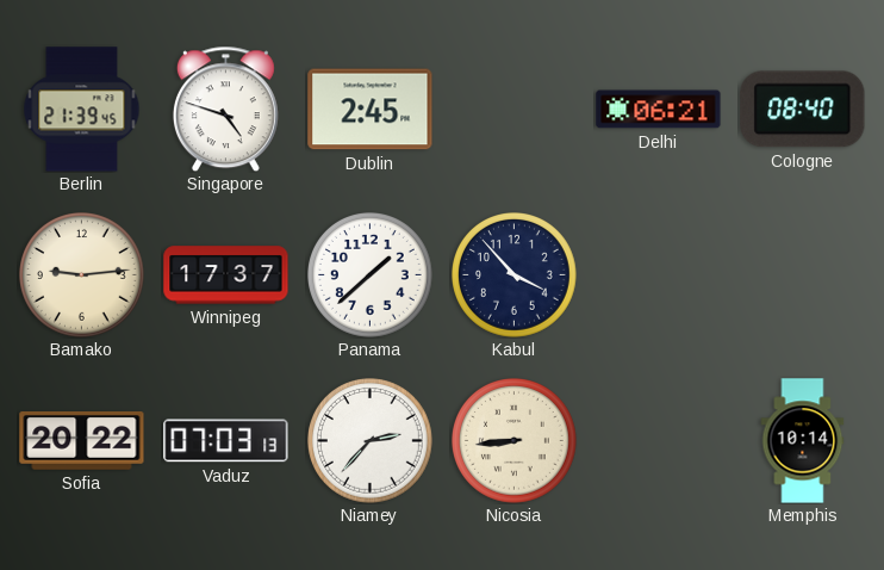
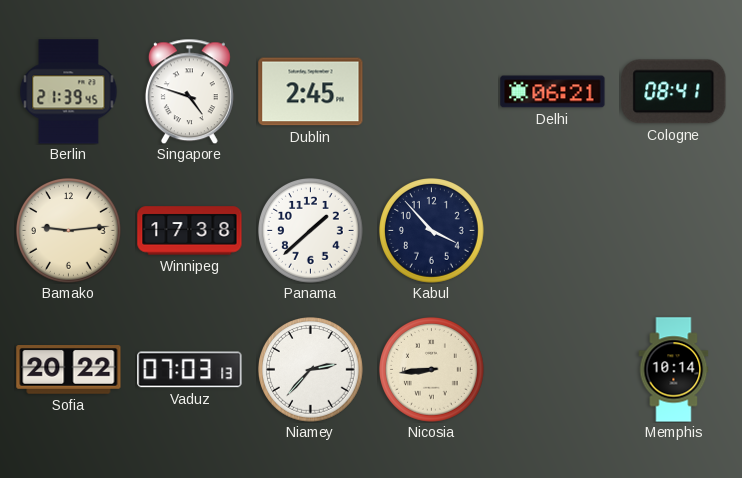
Cologne: 08:40 -> 08:41 (674, 92)
Winnipeg: 17:37 -> 17:38 (190, 231)
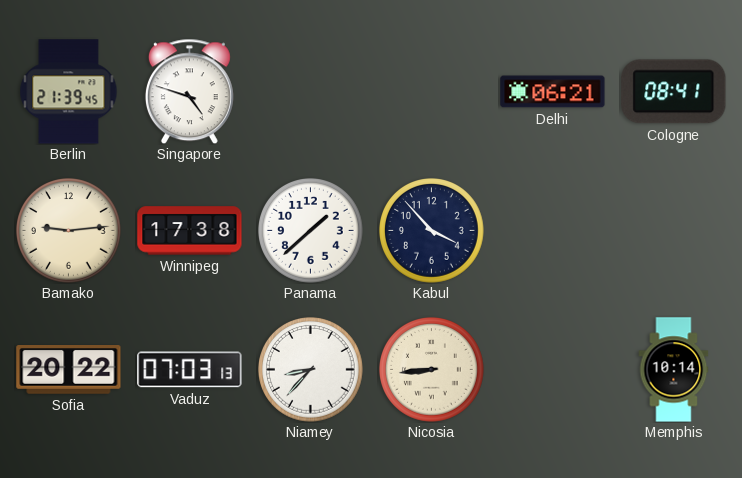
Dublin: 2:45 -> none (311, 92)
Niamey: 2:37 -> 8:37 (311, 370)
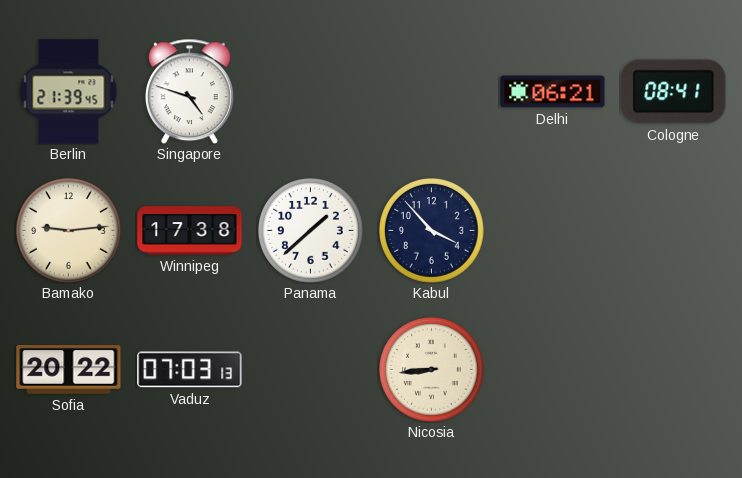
Niamey: 8:37 -> none (311, 370)
Memphis: 10:14 -> none (674, 370)
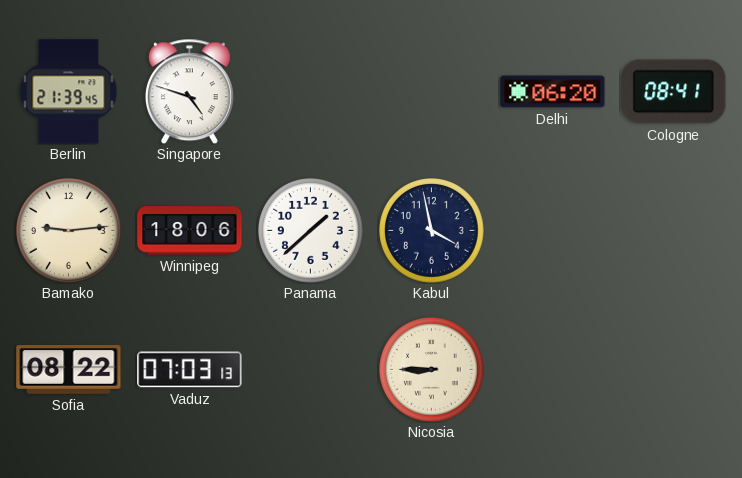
Delhi: 06:21 -> 06:20 (553, 92)
Winnipeg: 17:38 -> 18:06 (190, 231)
Kabul: 3:53 -> 3:58 (432, 231)
Sofia: 20:22 -> 08:22 (69, 370)
Nicosia: 8:44 -> 8:45 (432, 370)
